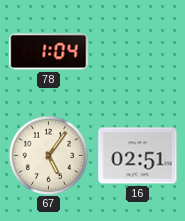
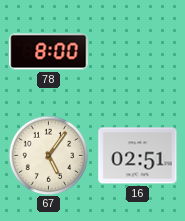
78: 1:04 -> 8:00 (49, 52)
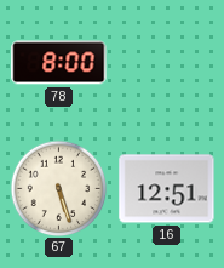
67: 5:06 -> 5:27 (58, 188)
16: 02:51 -> 12:51 (167, 189)
